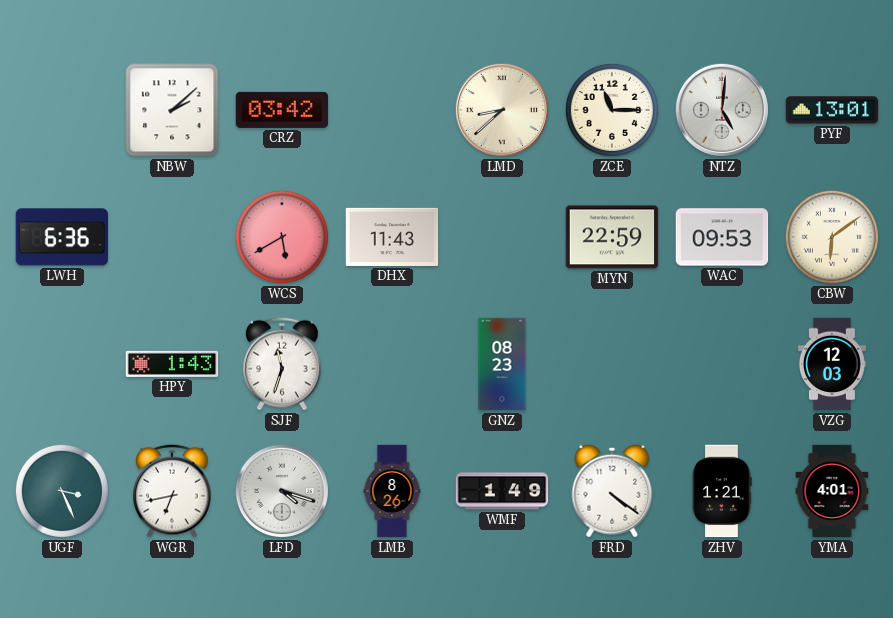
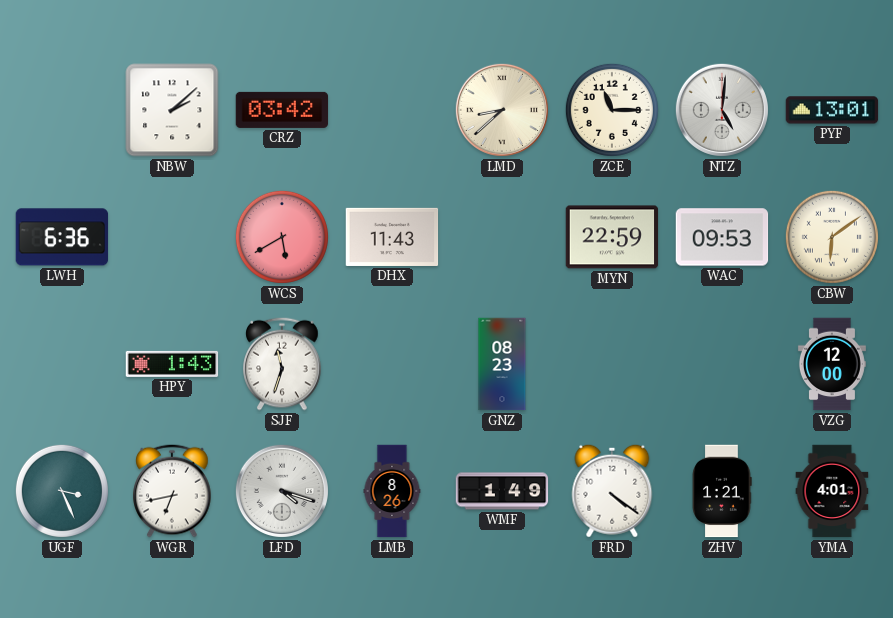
VZG: 12:03 -> 12:00 (832, 364)
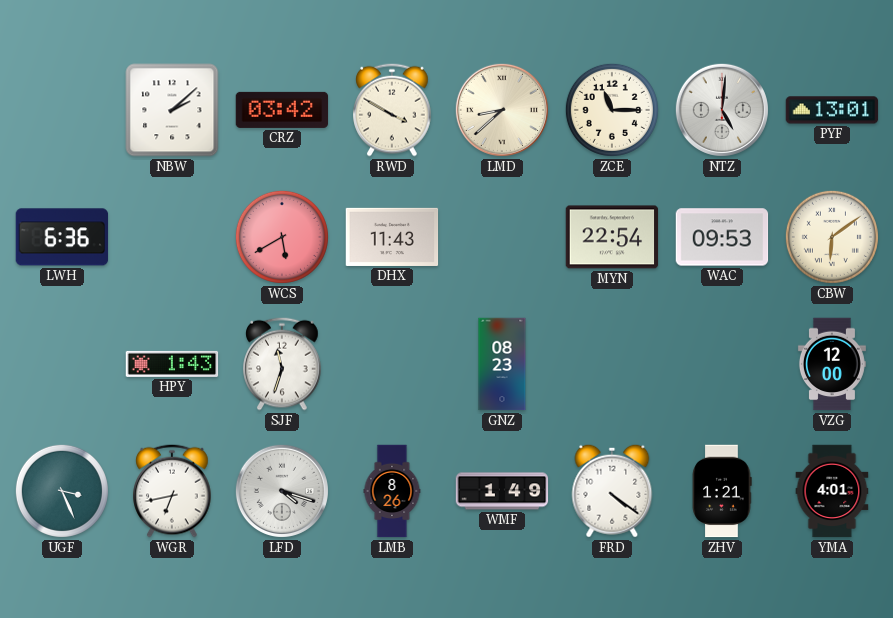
RWD: none -> 3:50 (392, 110)
MYN: 22:59 -> 22:54 (612, 237)
